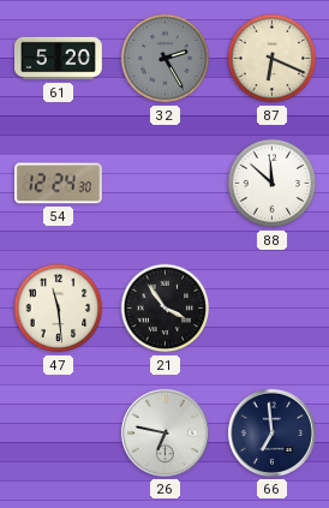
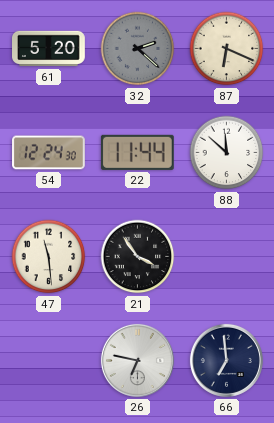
32: 2:25 -> 2:22 (138, 49)
22: none -> 11:44 (137, 152)
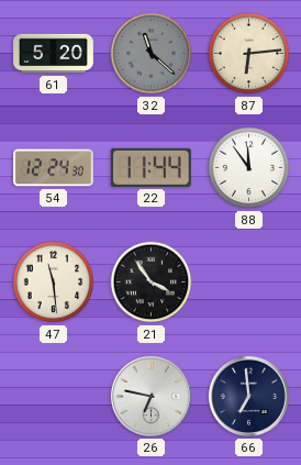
32: 2:22 -> 11:22 (152, 54)
87: 6:19 -> 6:14 (249, 54)
88: 11:52 -> 11:54 (249, 168)
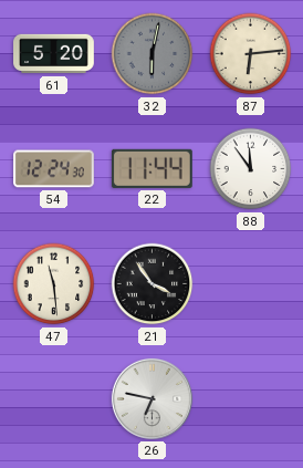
32: 11:22 -> 6:02 (153, 54)
66: 6:59 -> none (248, 396)
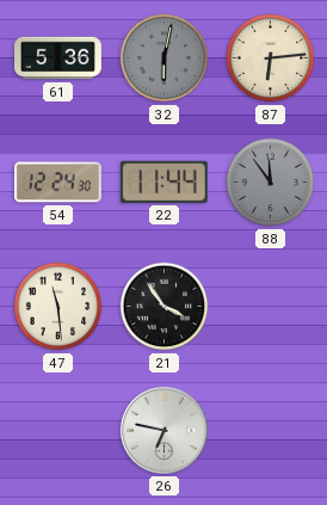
61: 5:20 -> 5:36 (58, 58)
88 dial: white -> grey (271, 183)
